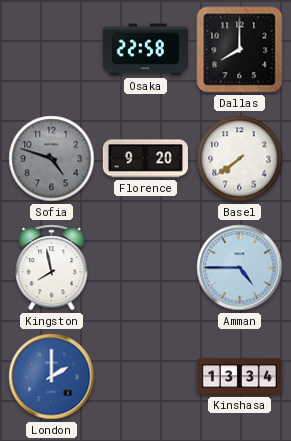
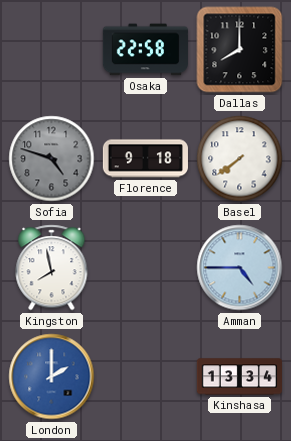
Florence: 9:20 -> 9:18 (145, 159)
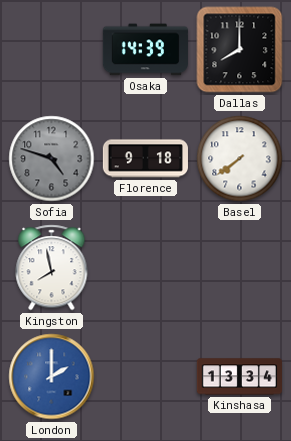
Osaka: 22:58 -> 14:39 (145, 50)
Amman: 4:45 -> none (240, 268)
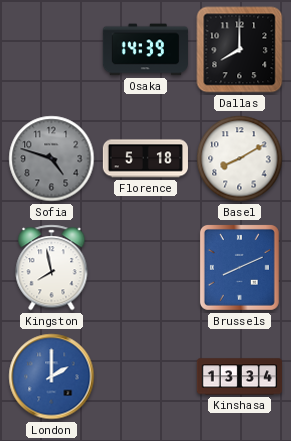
Florence: 9:18 -> 5:18 (145, 159)
Basel: 7:39 -> 8:10 (240, 159)
Brussels: none -> 8:11 (239, 267)
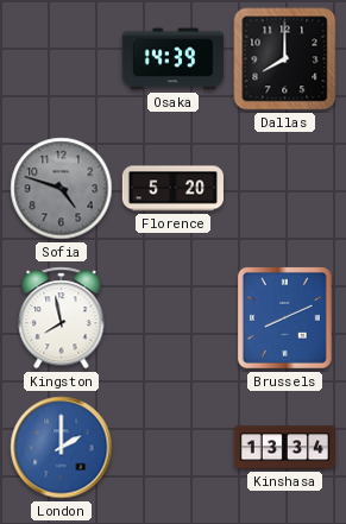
Florence: 5:18 -> 5:20 (172, 189)
Basel: 8:10 -> none (240, 159)
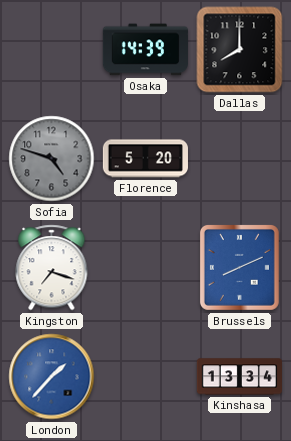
Kingston: 7:58 -> 7:18 (52, 268)
London: 2:00 -> 1:37 (52, 377)
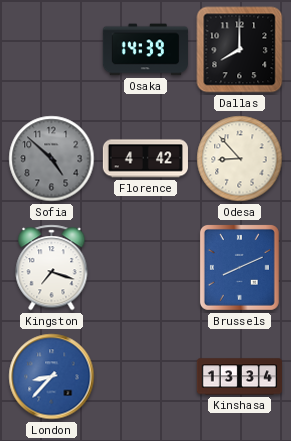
Sofia: 4:48 -> 4:52 (52, 159)
Florence: 5:20 -> 4:42 (145, 159)
Odesa: none -> 8:53 (240, 159)
London: 1:37 -> 8:37 (52, 377)
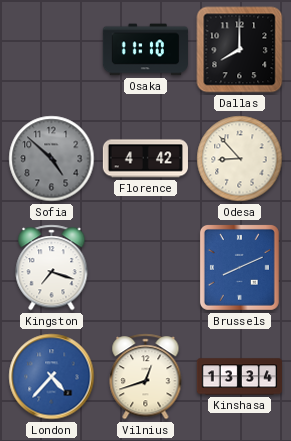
Osaka: 14:39 -> 11:10 (145, 50)
London: 8:37 -> 4:37 (52, 377)
Vilnius: none -> 12:42 (146, 377)
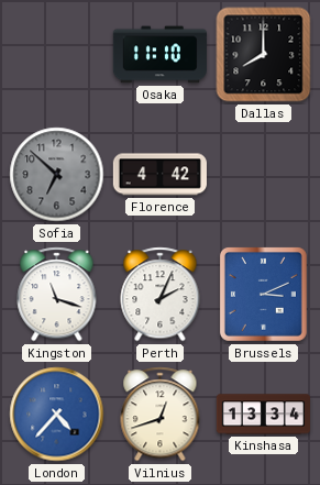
Sofia: 4:52 -> 6:52 (57, 175)
Odesa: 8:53 -> none (240, 159)
Kingston: 7:18 -> 11:18 (57, 295)
Perth: none -> 2:04 (161, 295)
Brussels: 8:11 -> 3:11 (263, 294)
